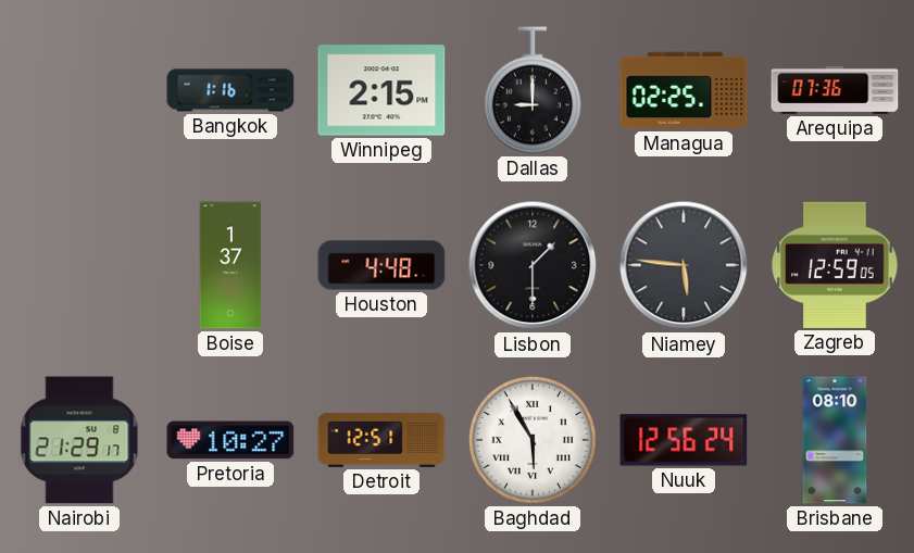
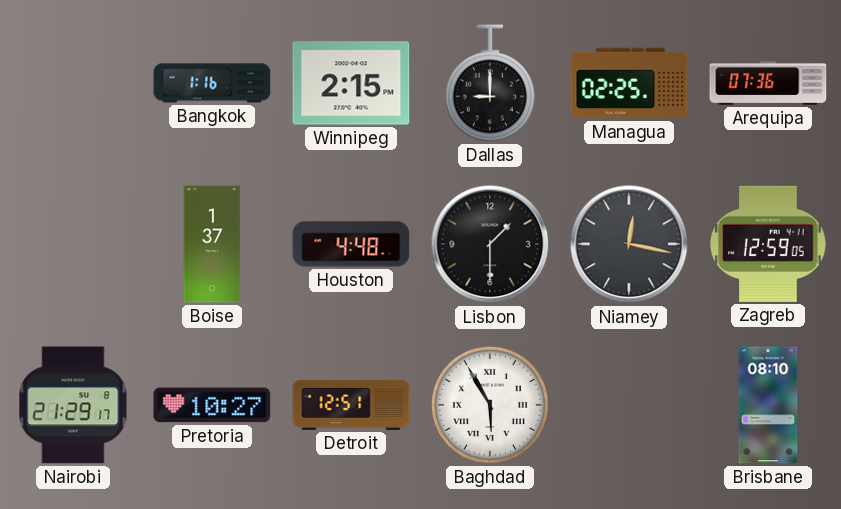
Niamey: 5:46 -> 12:17 (629, 244)
Nuuk: 12:56 -> none (684, 440)
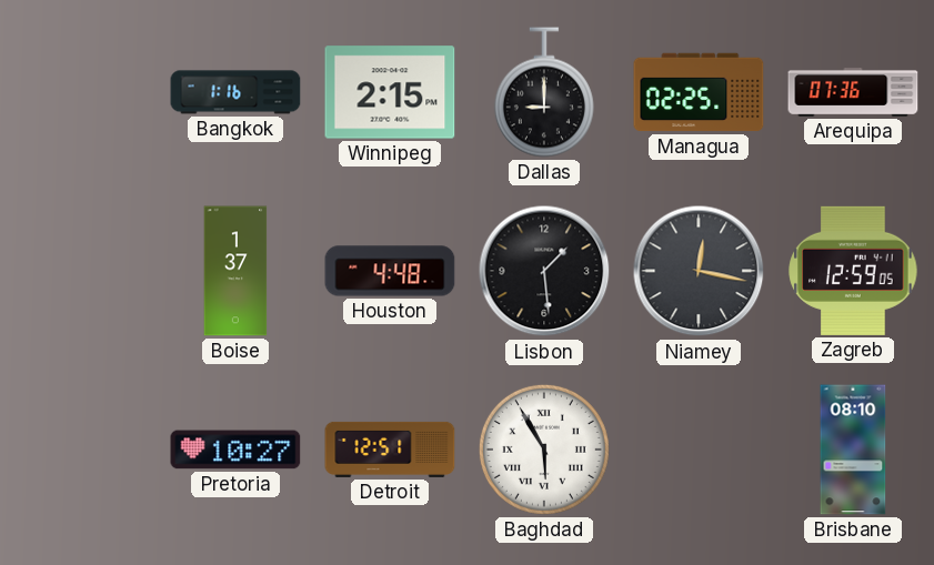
Lisbon: 1:30 -> 1:29 (544, 271)
Nairobi: 21:29 -> none (73, 405)
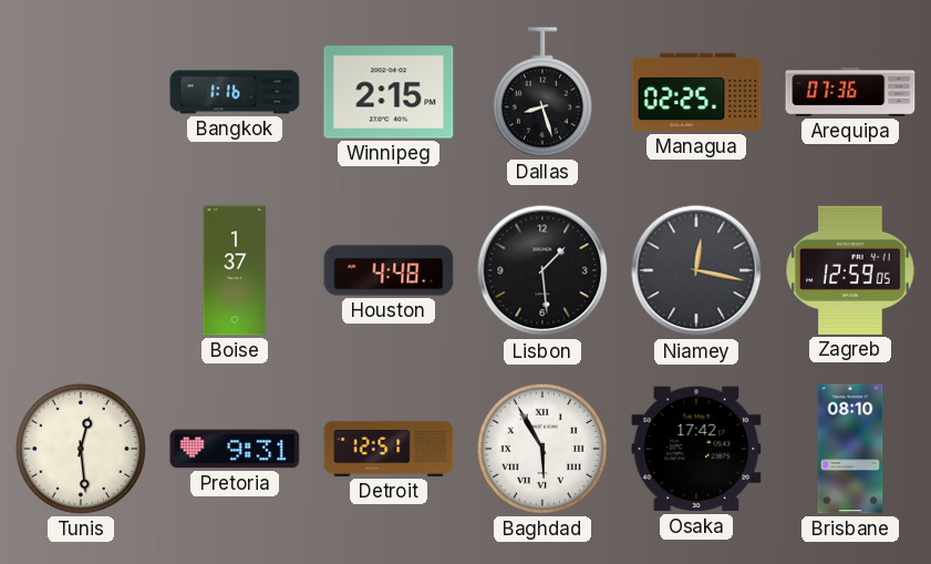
Dallas: 9:00 -> 8:27 (542, 92)
Tunis: none -> 12:29 (81, 449)
Pretoria: 10:27 -> 9:31 (235, 449)
Osaka: none -> 17:42 (696, 449)
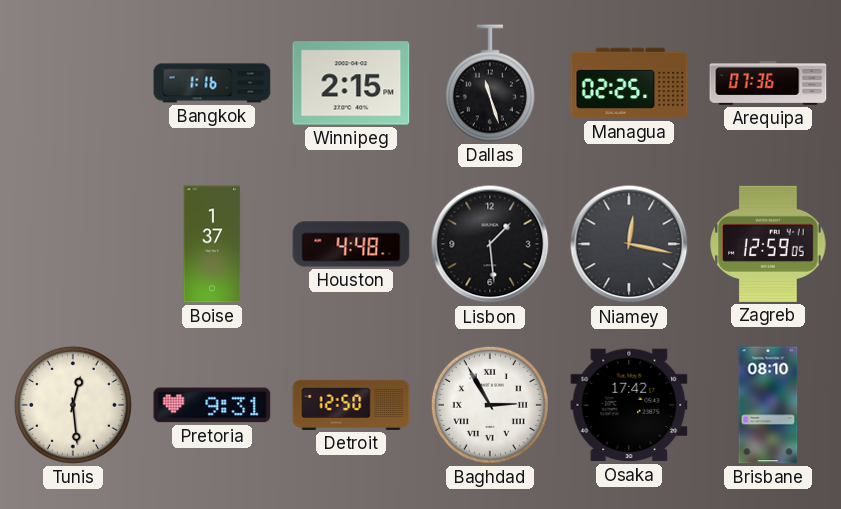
Dallas: 8:27 -> 11:27 (490, 83)
Detroit: 12:51 -> 12:50 (351, 405)
Baghdad: 5:55 -> 2:55 (490, 405)
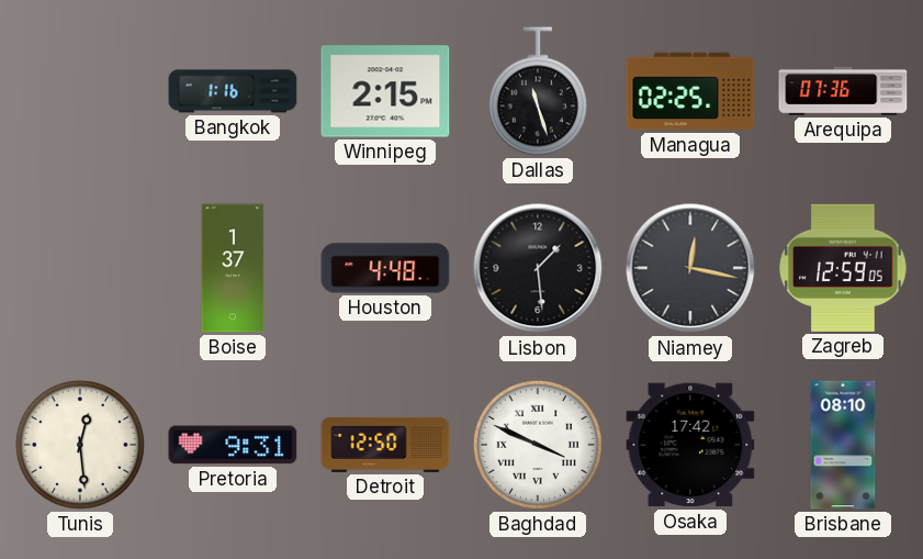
Baghdad: 2:55 -> 3:49 (538, 445)
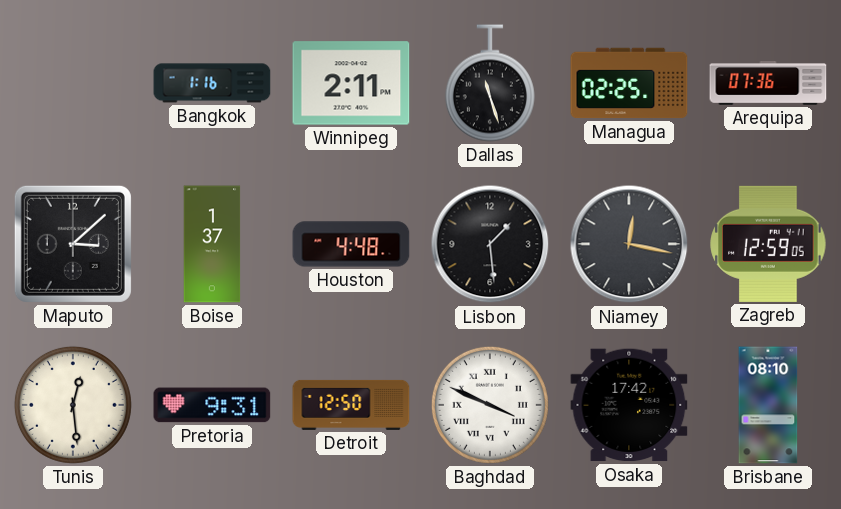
Winnipeg: 2:15 -> 2:11 (351, 83)
Maputo: none -> 3:08 (73, 244)
